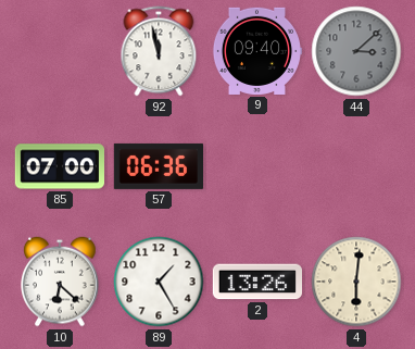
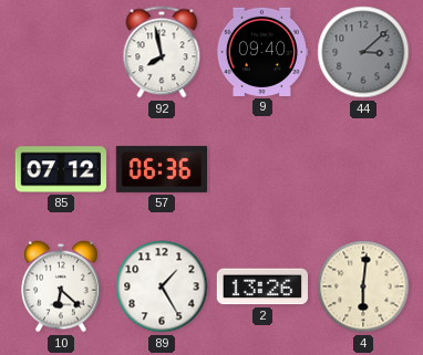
92: 11:58 -> 7:58 (162, 52)
85: 07:00 -> 07:12 (60, 169)
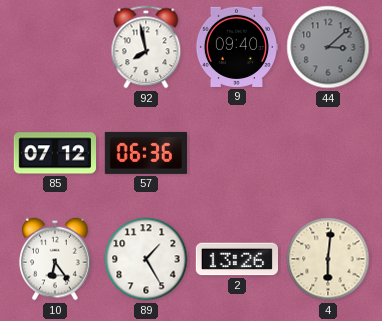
10: 6:22 -> 6:24 (55, 259)
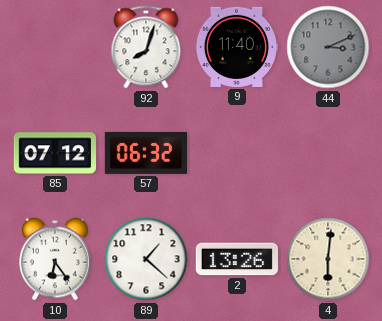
92: 7:58 -> 8:03 (146, 47)
9: 09:40 -> 11:40 (236, 47)
44: 3:08 -> 3:11 (328, 47)
57: 06:36 -> 06:32 (145, 153)
89: 1:25 -> 1:22 (146, 259)
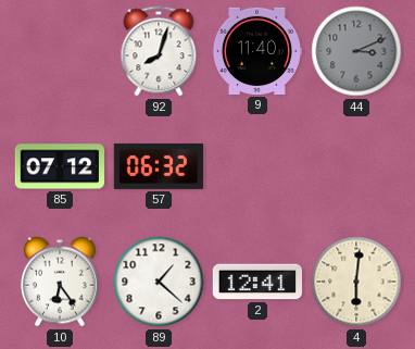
2: 13:26 -> 12:41 (256, 282)
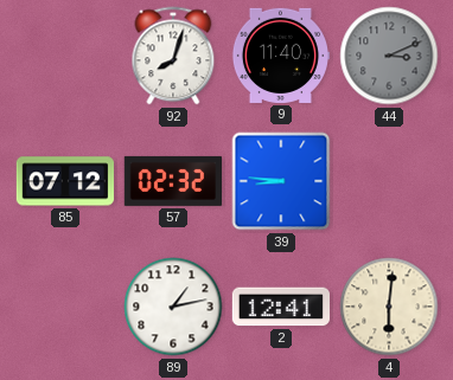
57: 06:32 -> 02:32 (172, 181)
39: none -> 8:46 (281, 181)
10: 6:24 -> none (60, 282)
89: 1:22 -> 1:13 (173, 307)
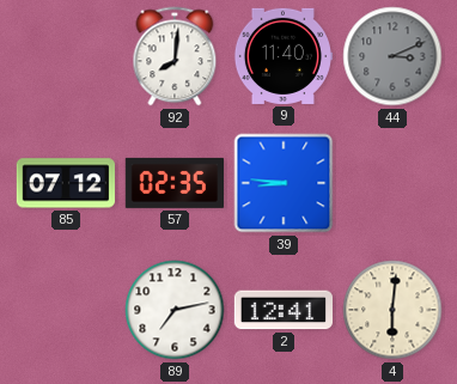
92: 8:03 -> 8:01 (175, 56)
57: 02:32 -> 02:35 (173, 183)
89: 1:13 -> 7:13 (175, 310)
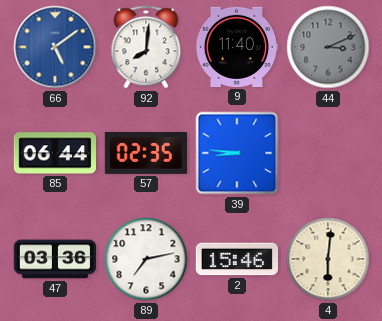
66: none -> 5:09 (55, 47)
85: 07:12 -> 06:44 (54, 153)
47: none -> 03:36 (54, 259)
2: 12:41 -> 15:46 (236, 259)
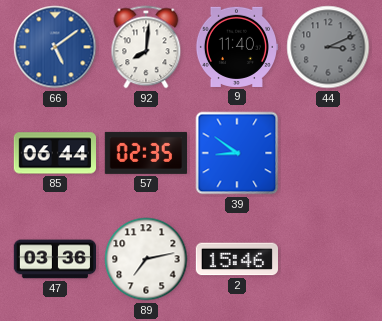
39: 8:46 -> 8:51 (237, 153)
4: 6:01 -> none (328, 259)
